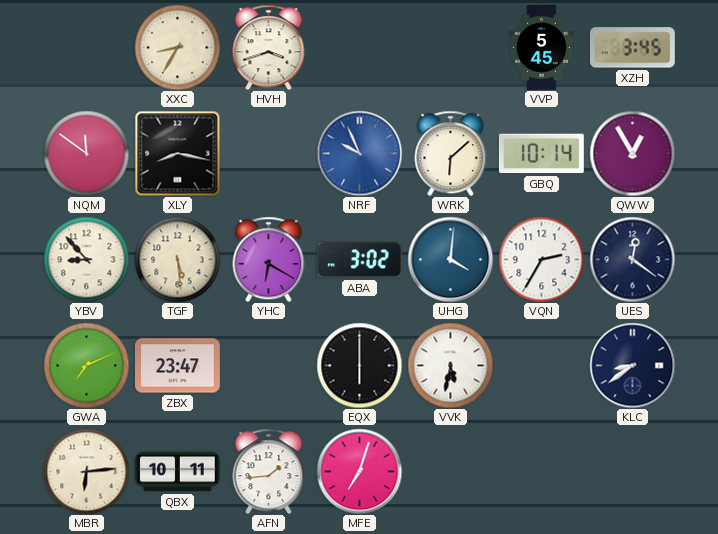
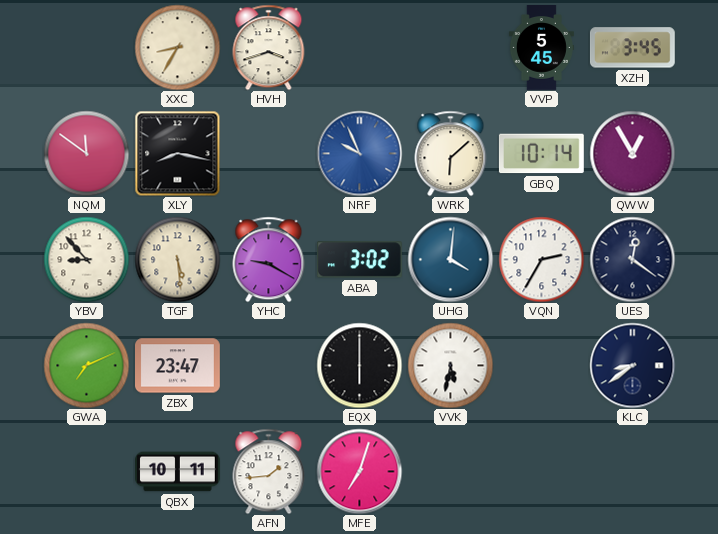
YHC: 6:20 -> 9:20 (269, 259)
MBR: 6:14 -> none (86, 471)
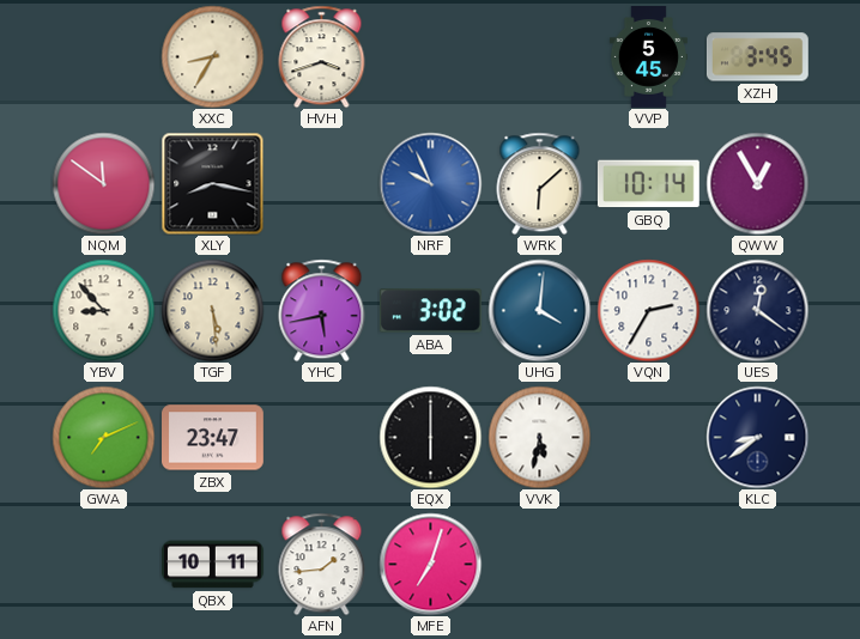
YHC: 9:20 -> 5:43 (322, 310)
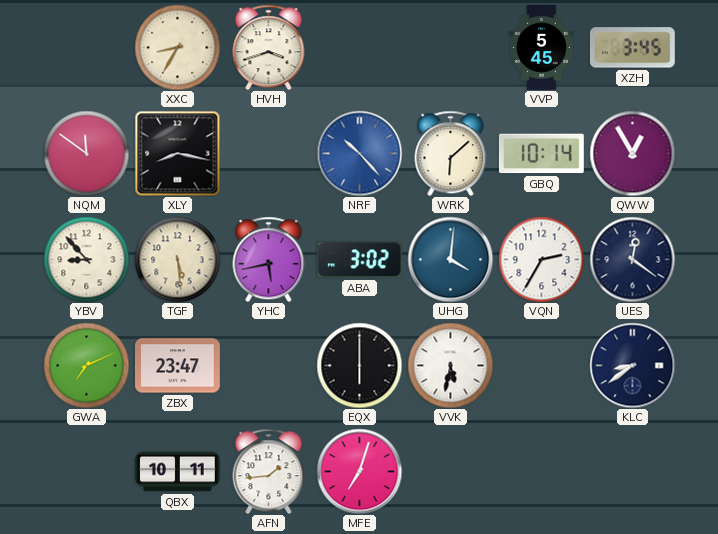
NRF: 9:56 -> 10:23 (359, 153)
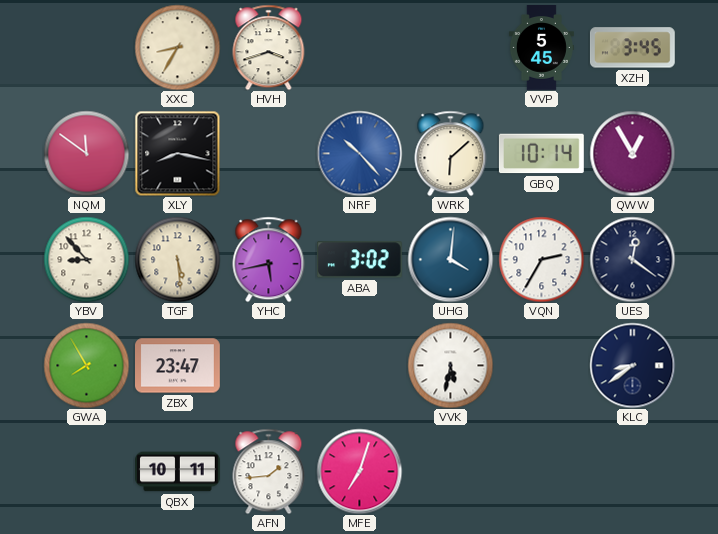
GWA: 7:11 -> 7:55 (86, 365)
EQX: 6:00 -> none (359, 365)
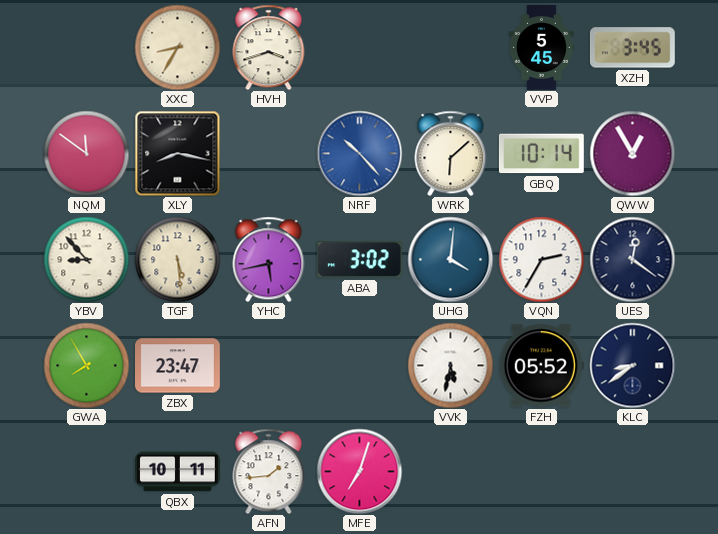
FZH: none -> 05:52 (541, 366)
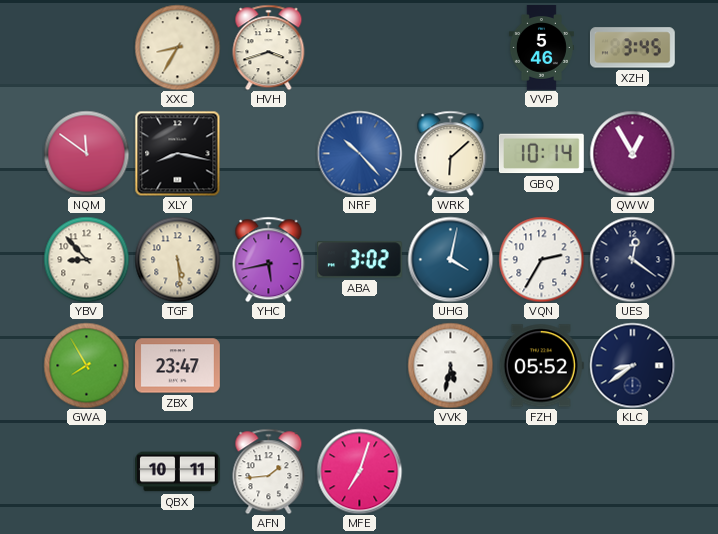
VVP: 5:45 -> 5:46 (541, 48)
UHG: 4:01 -> 4:02 (450, 259)
